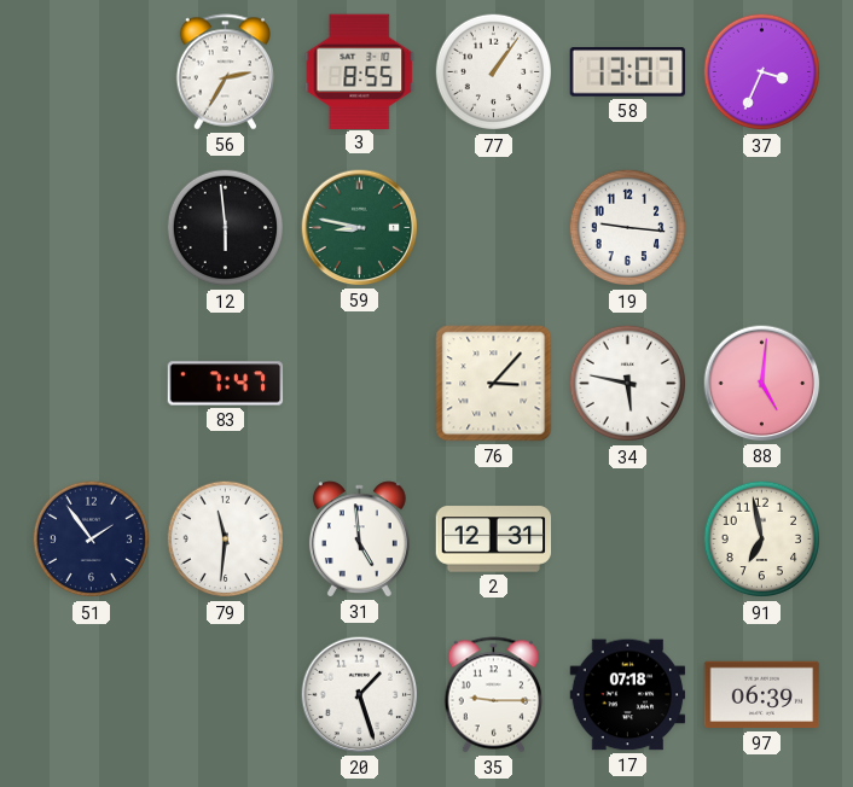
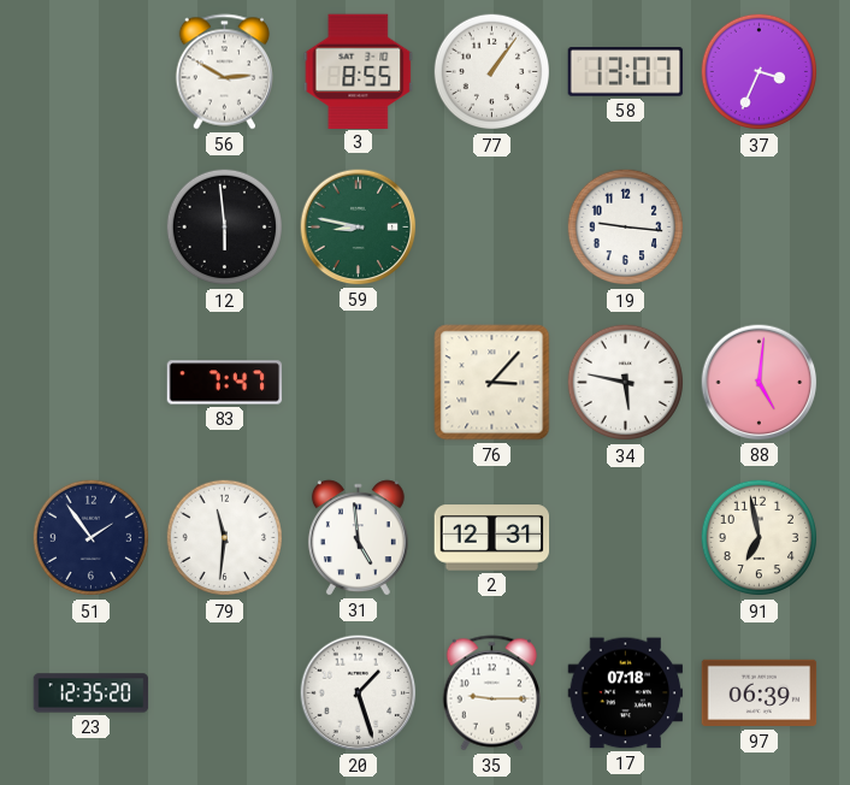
56: 2:35 -> 2:50 (224, 72)
23: none -> 12:35 (92, 693)
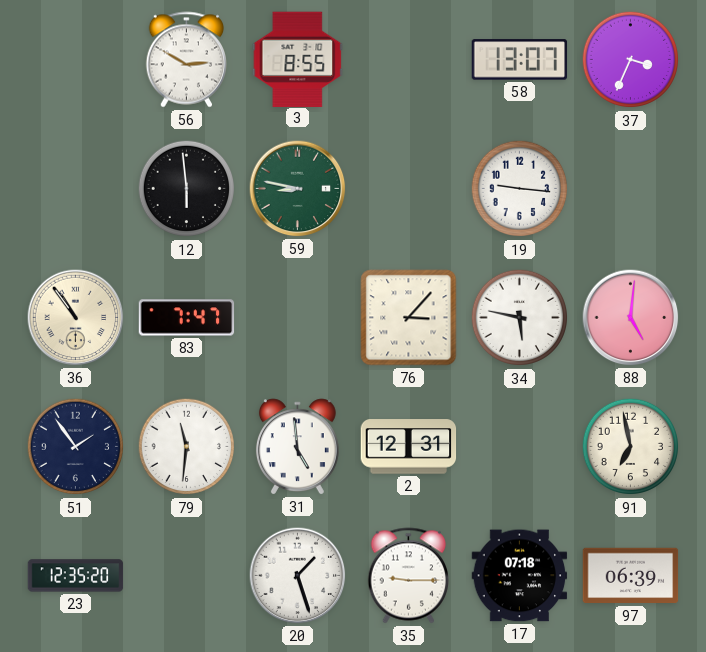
77: 1:06 -> none (492, 72)
36: none -> 10:54 (76, 318)
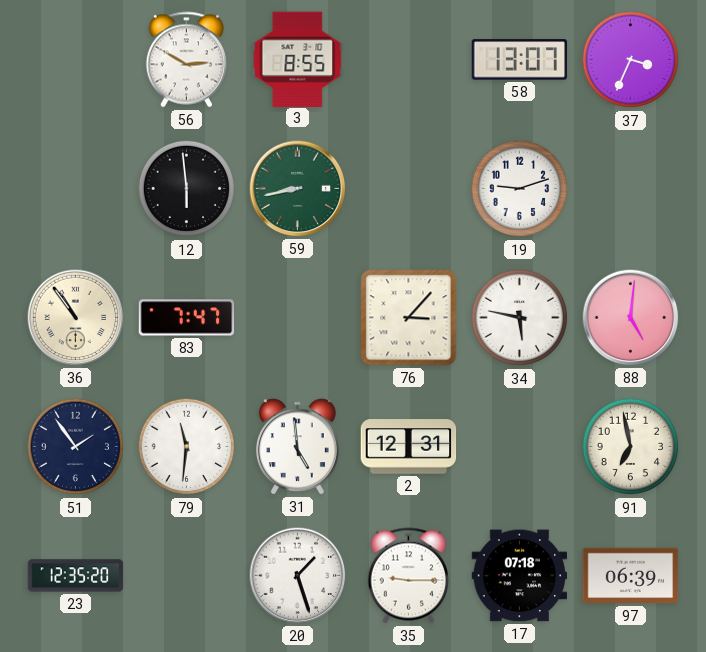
59: 8:47 -> 8:43 (298, 189)
19: 9:16 -> 9:12 (520, 189)
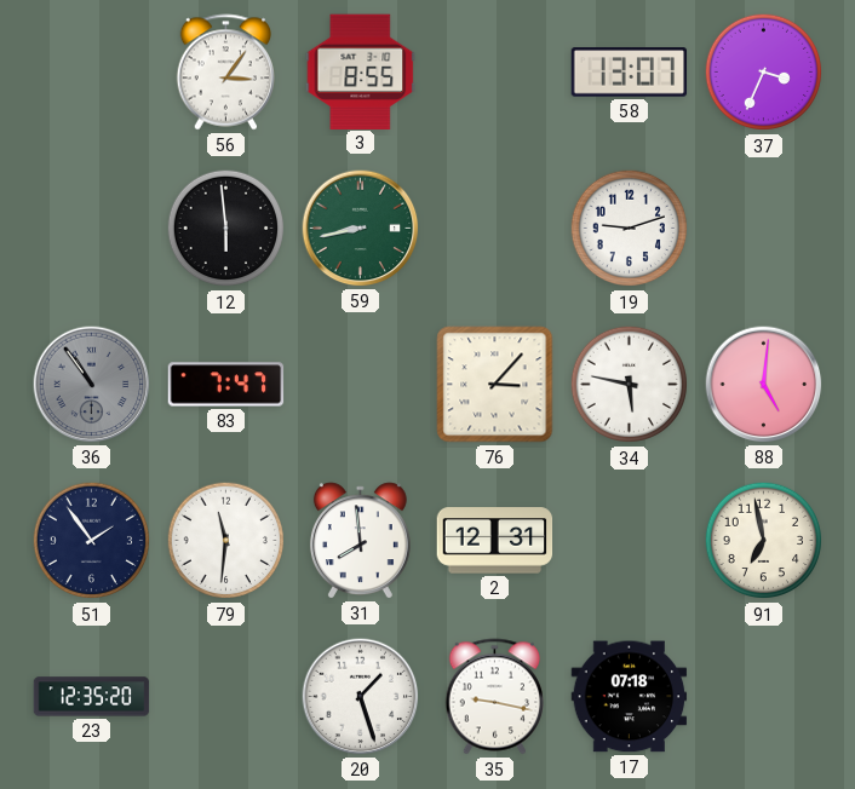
56: 2:50 -> 3:06 (225, 73)
36 dial: cream -> grey (92, 385)
31: 4:59 -> 7:59 (360, 541)
35: 9:15 -> 9:17 (494, 697)
97: 06:39 -> none (631, 576)
